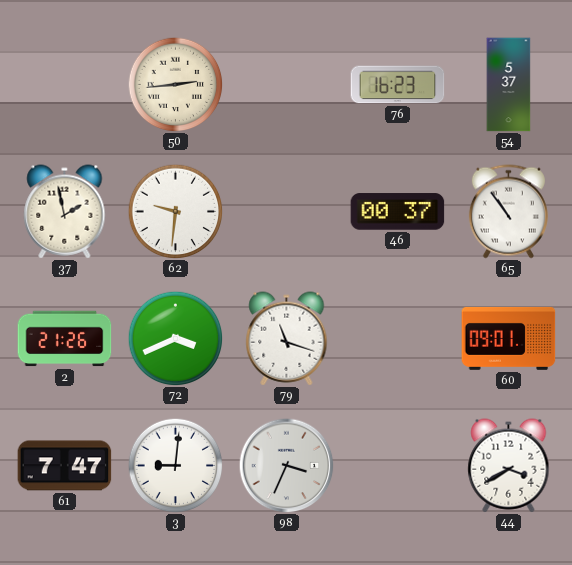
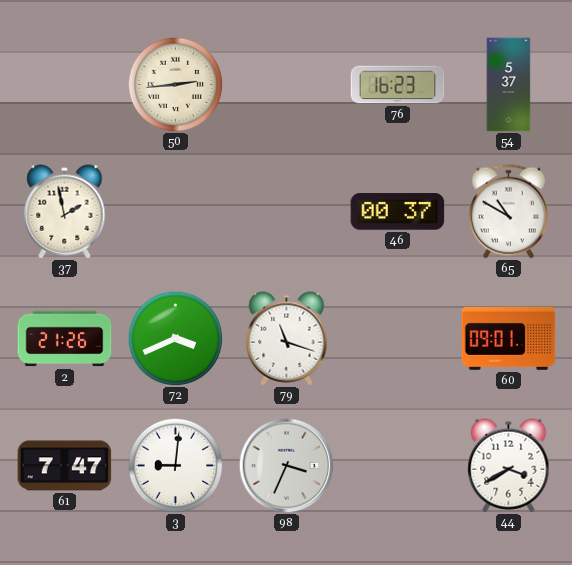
62: 9:31 -> none (175, 211)
65: 10:54 -> 10:50 (508, 212)
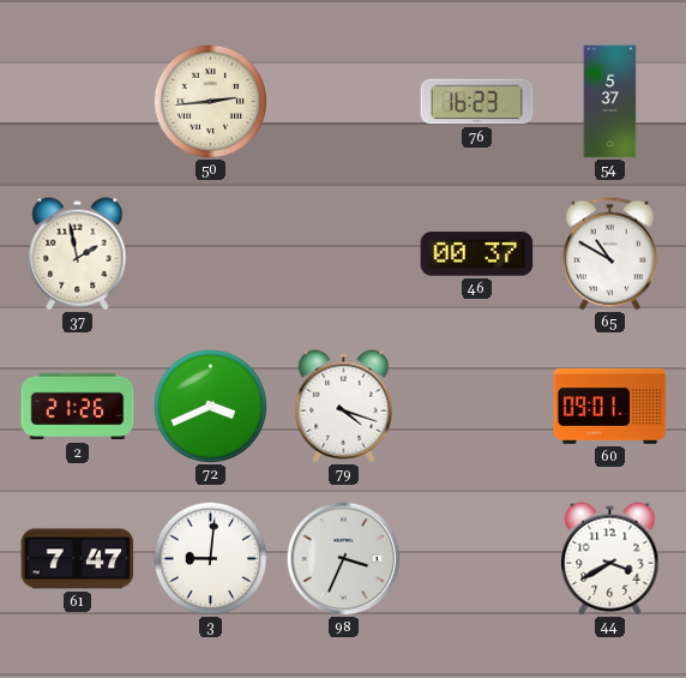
79: 11:18 -> 4:18 (344, 407)
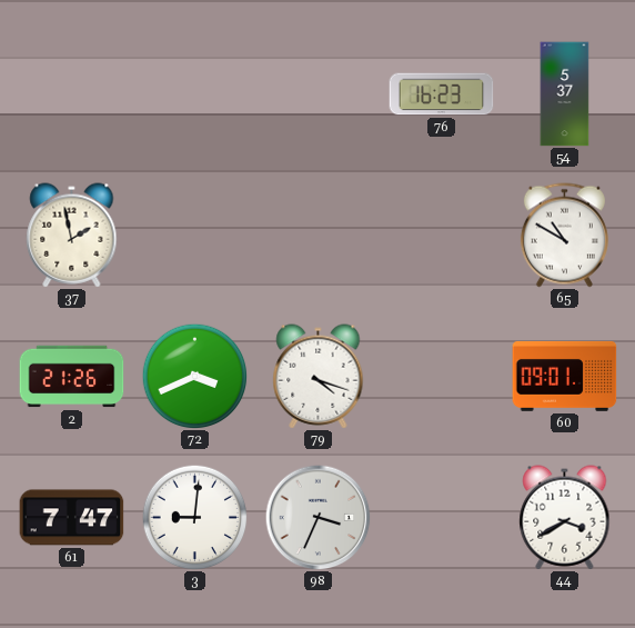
50: 2:44 -> none (210, 101)
46: 00:37 -> none (477, 254)
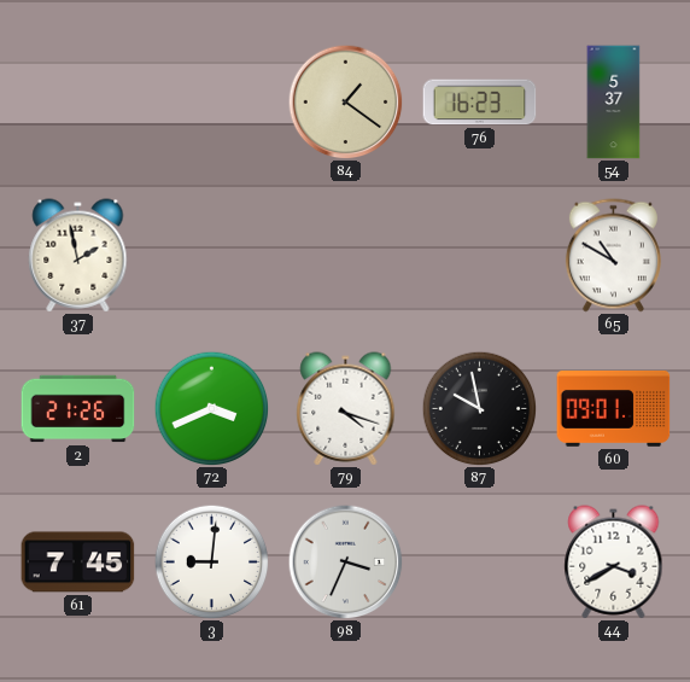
84: none -> 1:21 (345, 101)
87: none -> 9:58 (479, 408)
61: 7:47 -> 7:45 (78, 562)
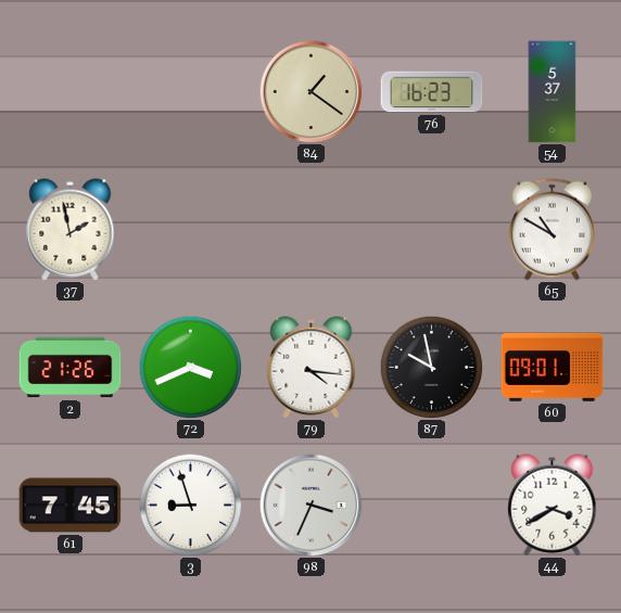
79: 4:18 -> 4:16 (312, 368)
3: 9:01 -> 8:57 (190, 505)
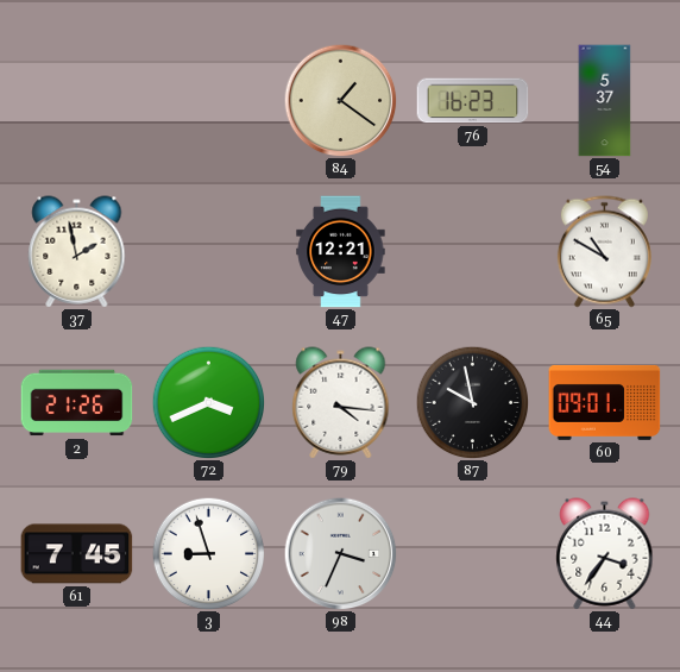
47: none -> 12:21 (341, 252)
44: 3:40 -> 3:36 (605, 554)
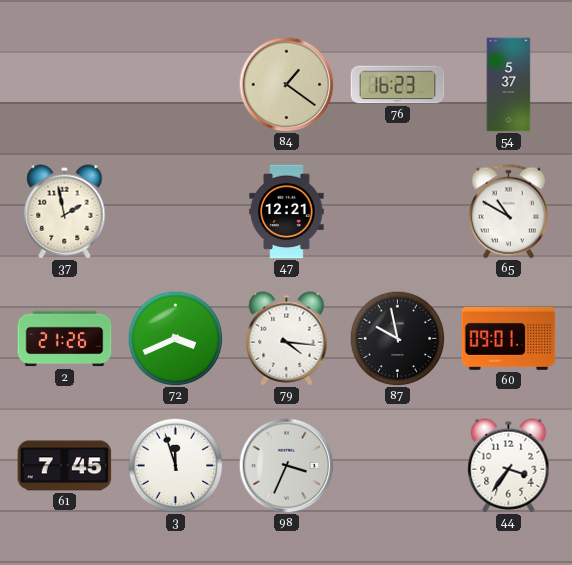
3: 8:57 -> 11:57 (175, 465)
